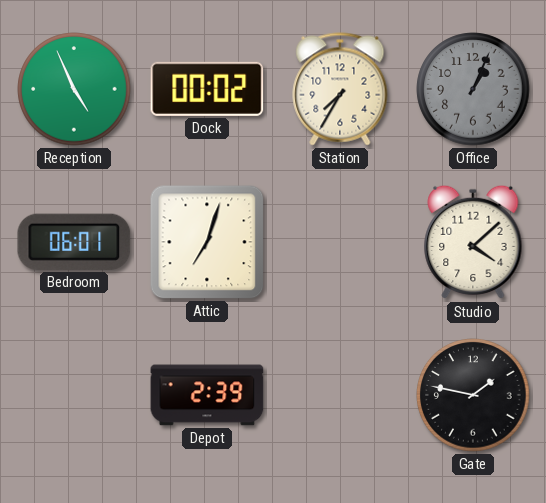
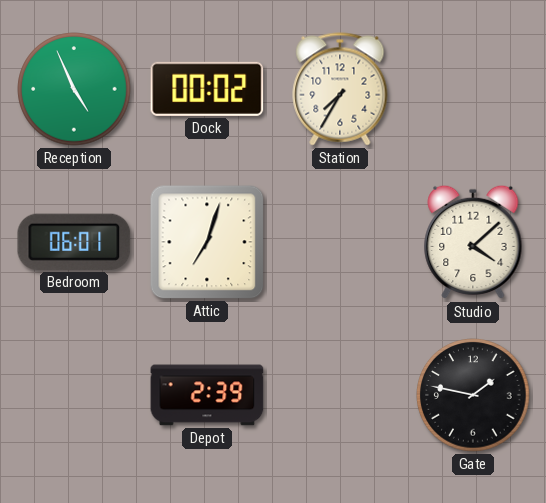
Office: 1:04 -> none (473, 89)
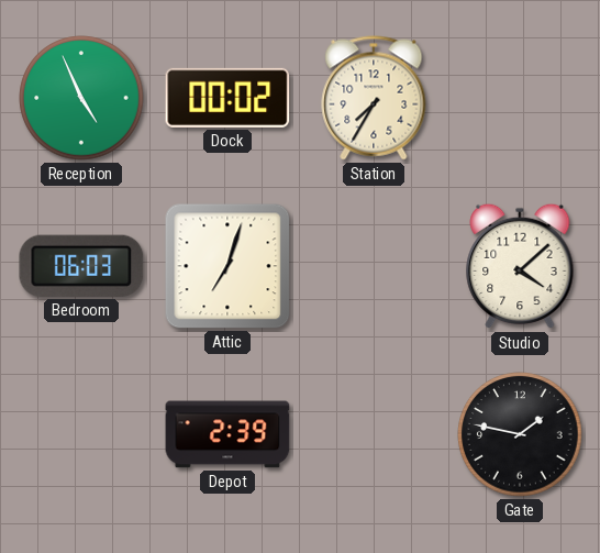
Bedroom: 06:01 -> 06:03 (81, 266)
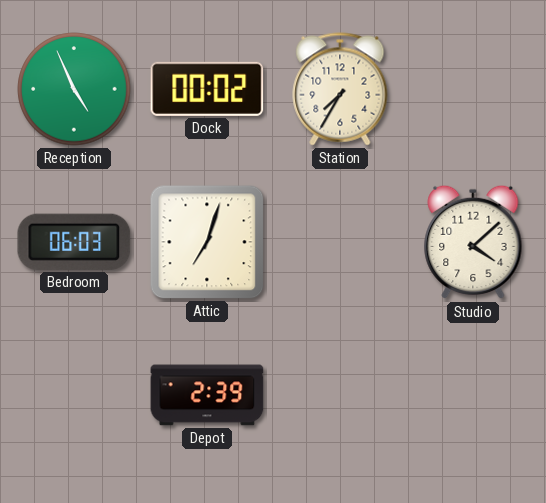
Gate: 1:47 -> none (520, 434)
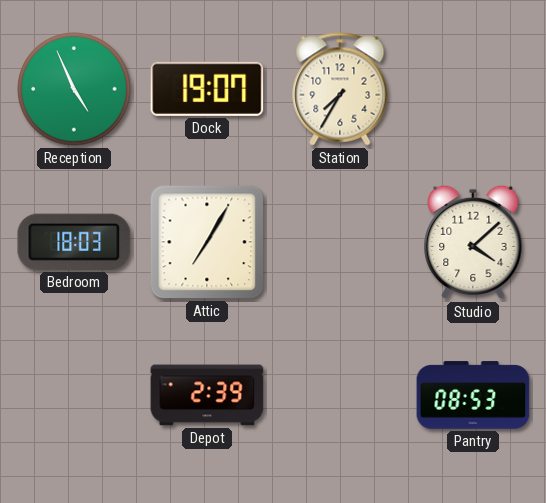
Dock: 00:02 -> 19:07 (207, 89)
Bedroom: 06:03 -> 18:03 (74, 242)
Attic: 7:03 -> 7:05 (207, 242)
Pantry: none -> 08:53 (473, 395)
